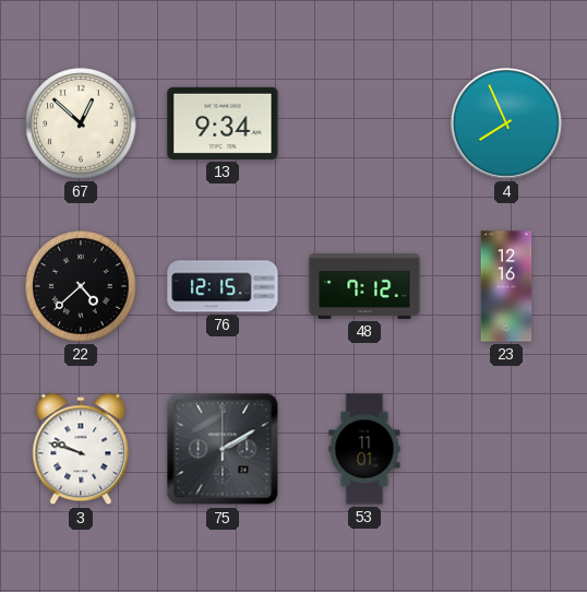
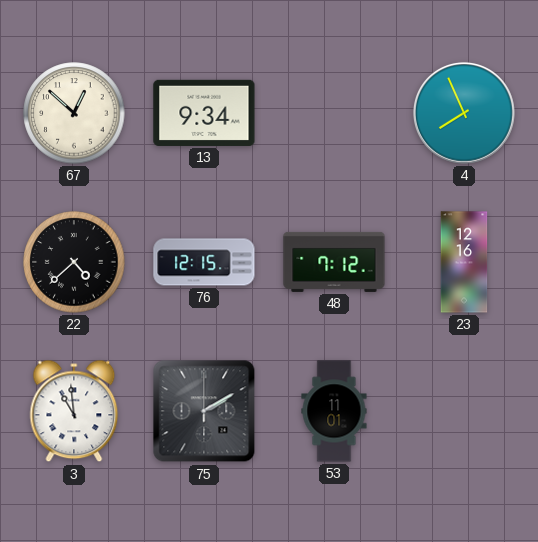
3: 9:48 -> 10:59 (74, 411)
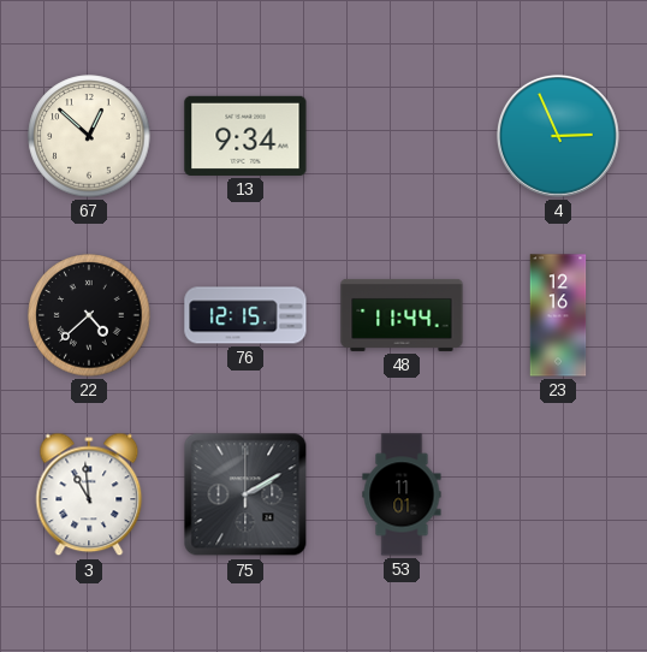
4: 7:56 -> 2:56 (558, 136)
48: 7:12 -> 11:44 (402, 315)
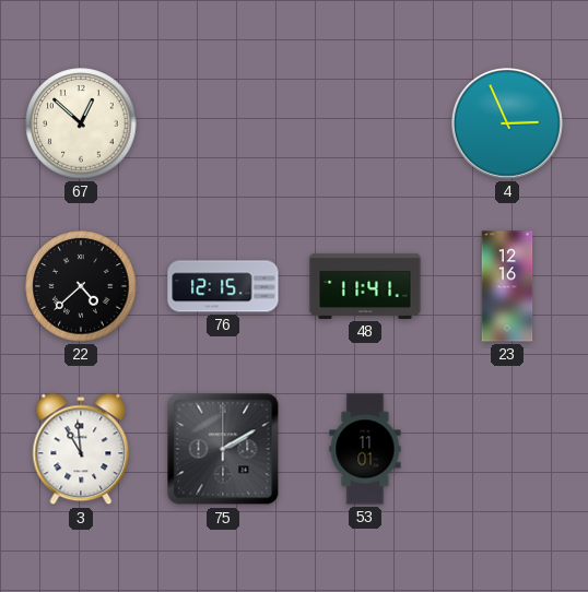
13: 9:34 -> none (245, 136)
48: 11:44 -> 11:41 (365, 286)
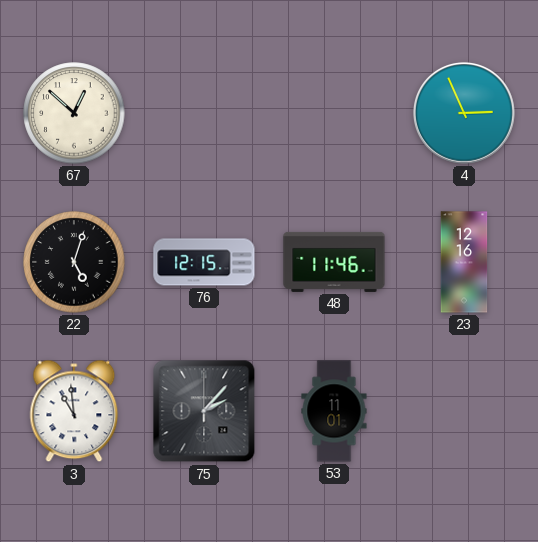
22: 4:38 -> 5:03 (74, 262)
48: 11:41 -> 11:46 (334, 262)
75: 2:10 -> 2:07 (204, 411)
